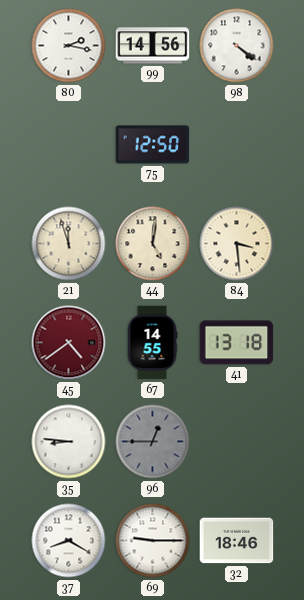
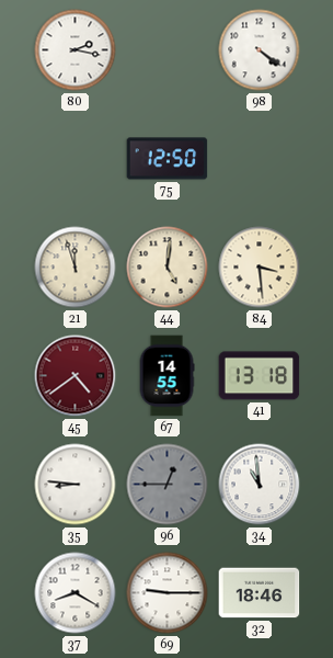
99: 14:56 -> none (153, 46)
34: none -> 10:59 (260, 485)
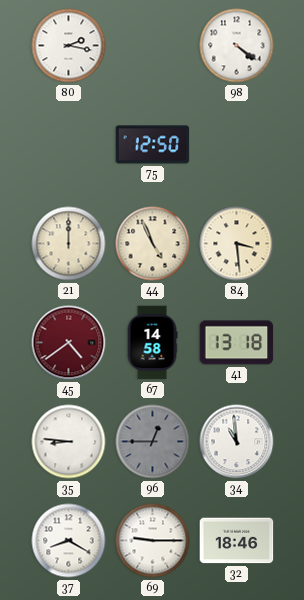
21: 11:57 -> 12:00 (69, 244)
44: 5:01 -> 4:56 (153, 244)
67: 14:55 -> 14:58 (152, 343)
